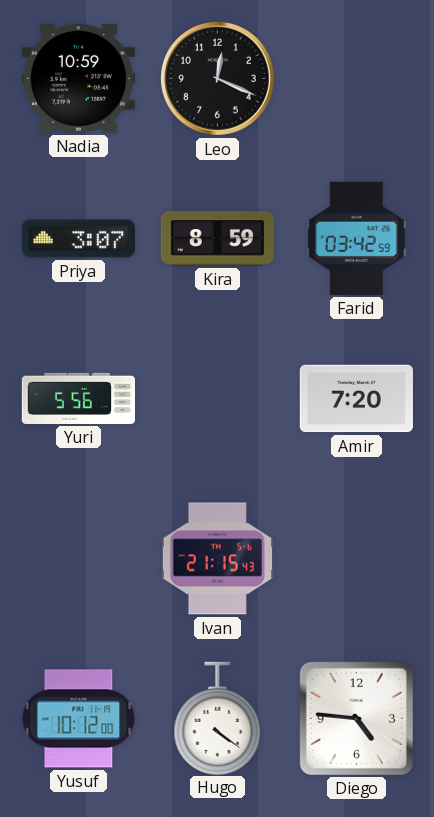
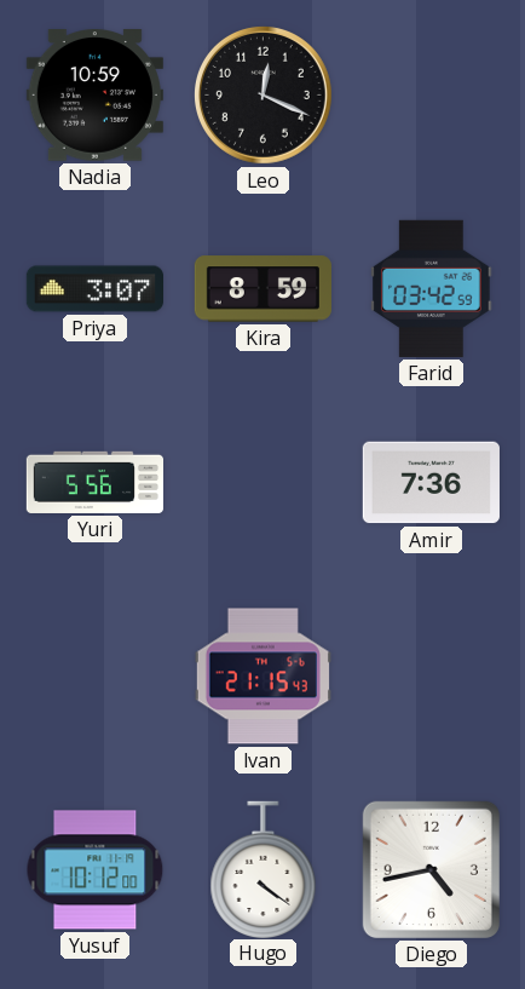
Amir: 7:20 -> 7:36 (431, 483)
Diego: 4:46 -> 4:43 (431, 869)
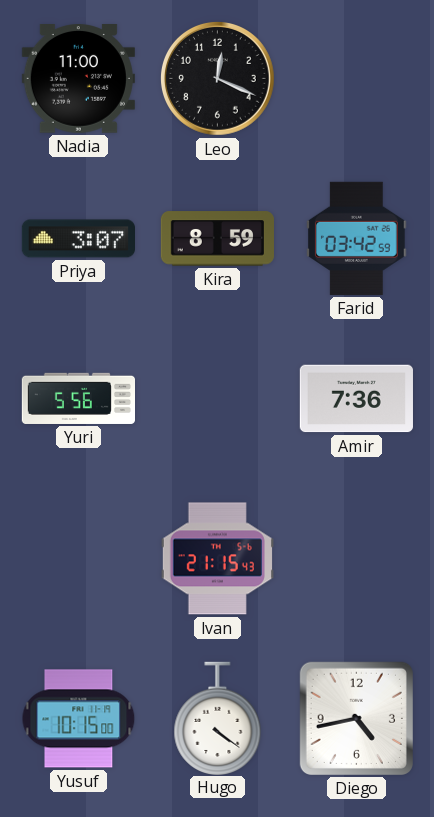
Nadia: 10:59 -> 11:00 (78, 79)
Yusuf: 10:12 -> 10:15 (79, 719)
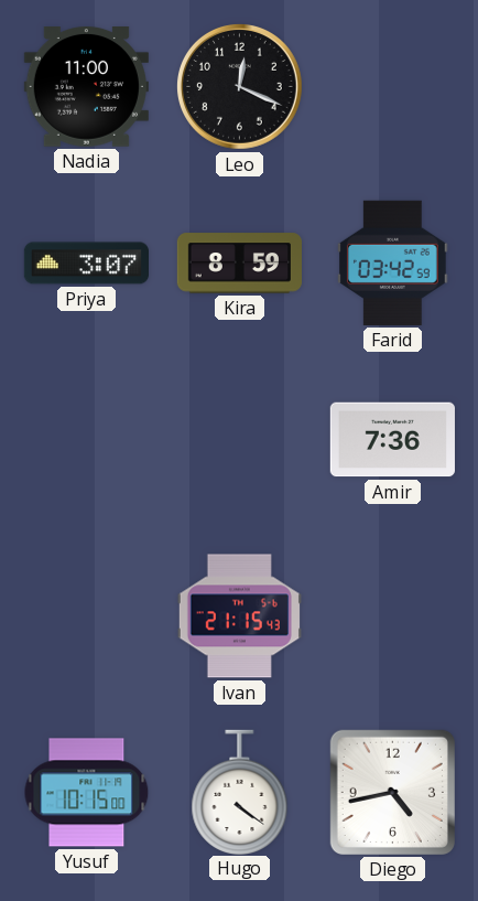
Yuri: 5:56 -> none (78, 398)
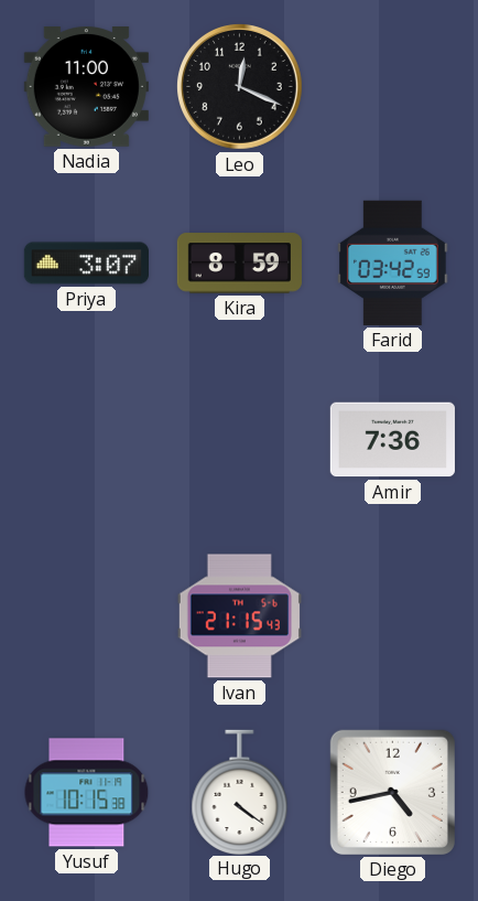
Yusuf: 10:15:00 -> 10:15:38 (87, 793)
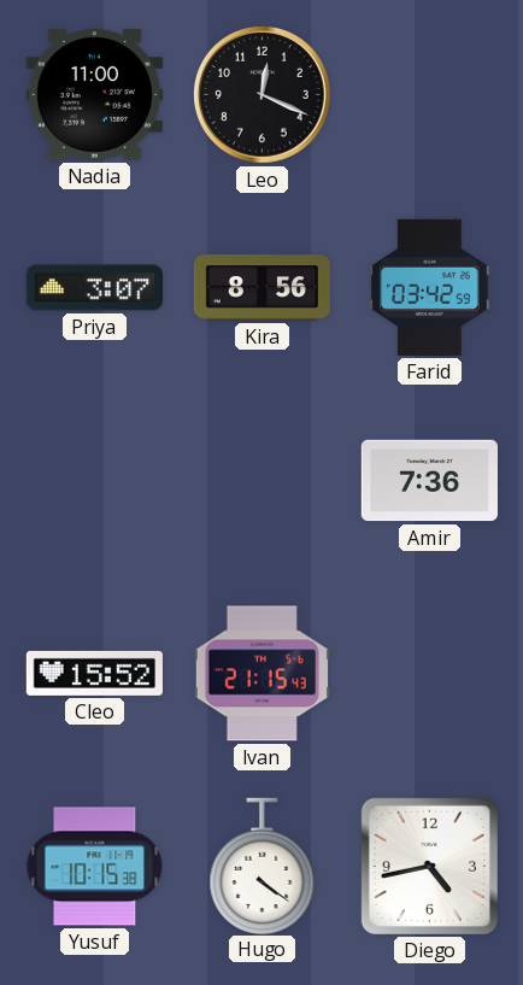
Kira: 8:59 -> 8:56 (261, 288)
Cleo: none -> 15:52 (94, 673)
